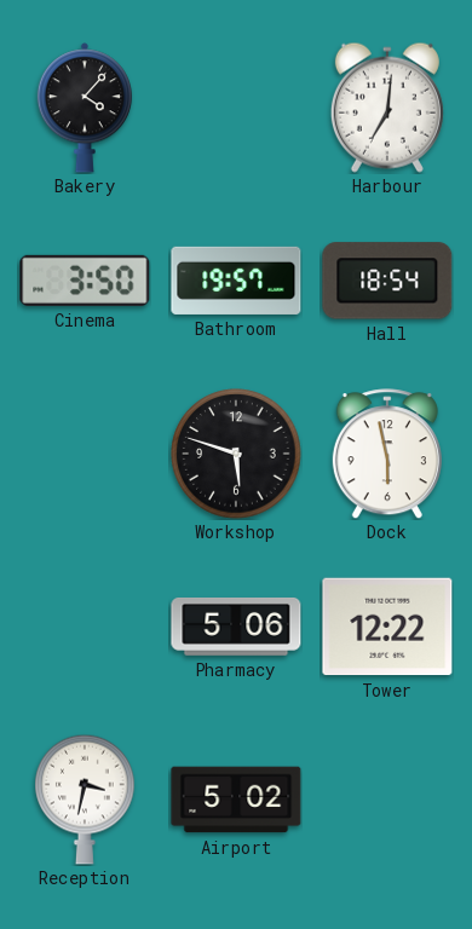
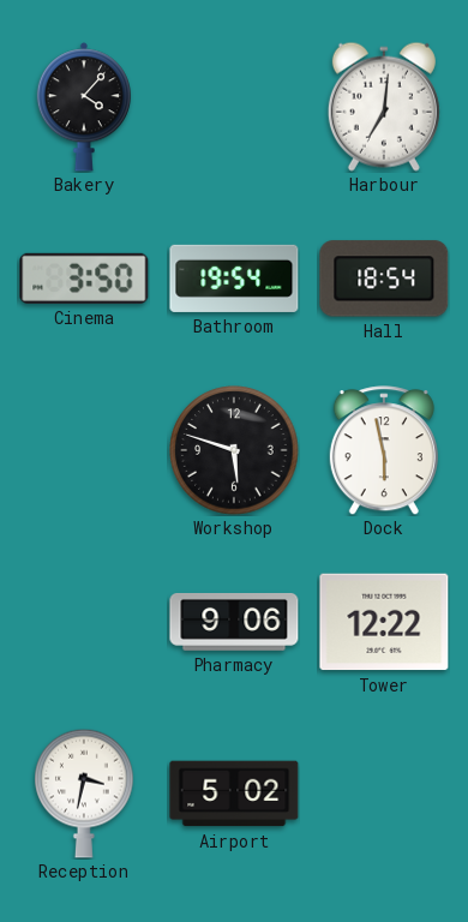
Bathroom: 19:57 -> 19:54 (234, 279)
Pharmacy: 5:06 -> 9:06 (234, 622)
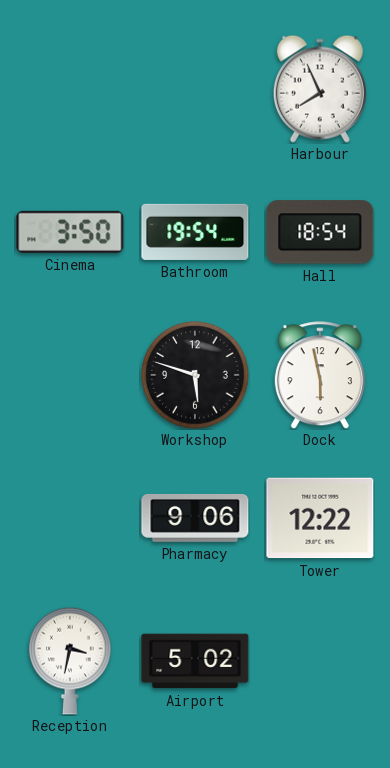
Bakery: 4:07 -> none (84, 107)
Harbour: 7:01 -> 7:56 (320, 89)
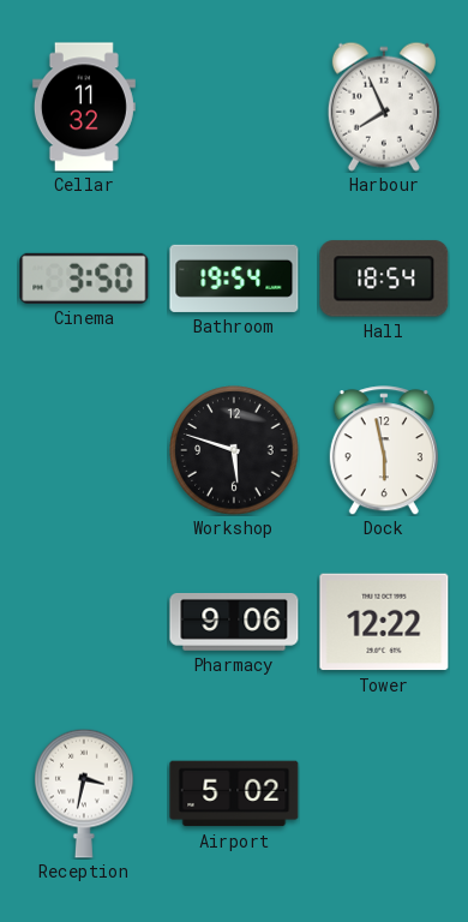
Cellar: none -> 11:32 (84, 107)
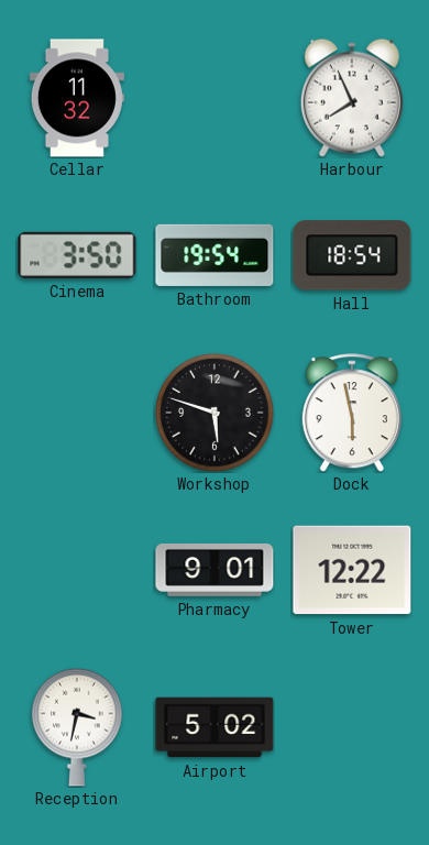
Pharmacy: 9:06 -> 9:01 (215, 570)
